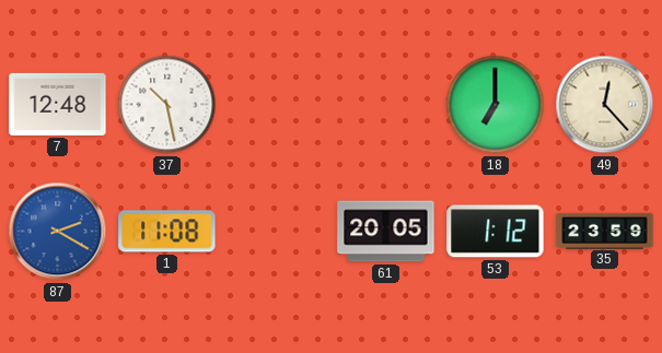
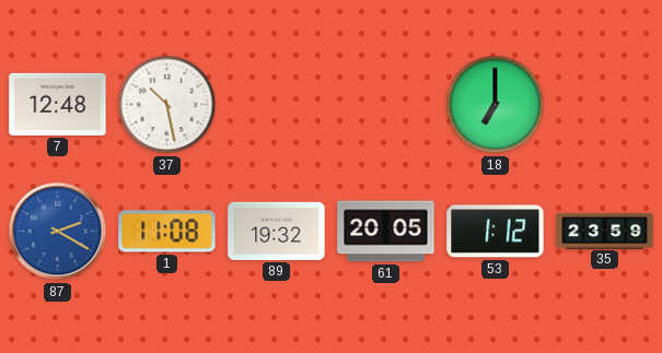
49: 12:23 -> none (605, 105)
89: none -> 19:32 (277, 231)
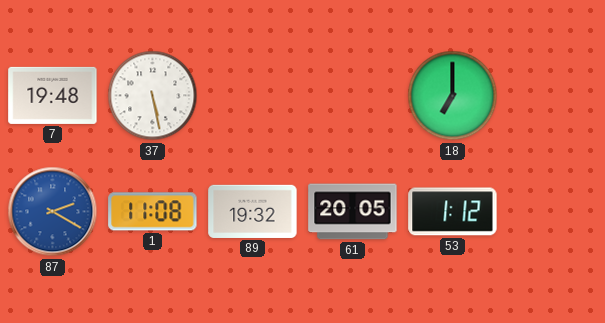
7: 12:48 -> 19:48 (53, 95)
37: 10:28 -> 5:28 (153, 96)
35: 23:59 -> none (605, 231)
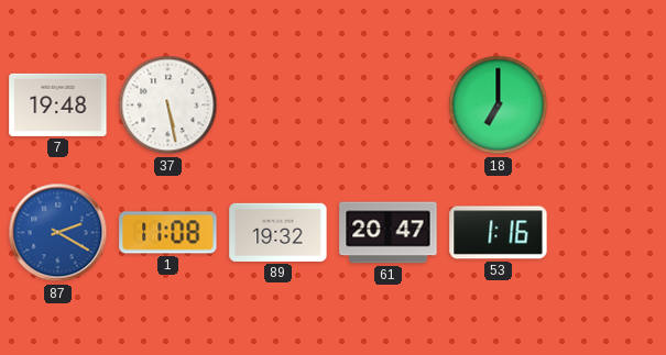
61: 20:05 -> 20:47 (389, 233)
53: 1:12 -> 1:16 (499, 233)
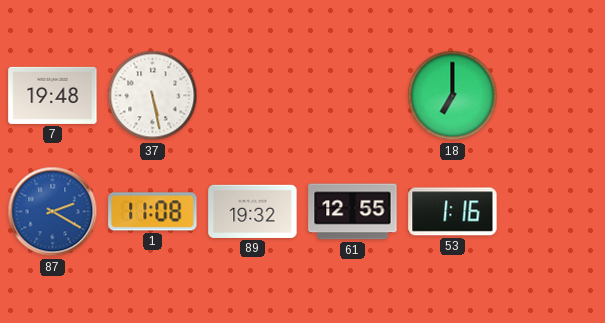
61: 20:47 -> 12:55 (353, 212)
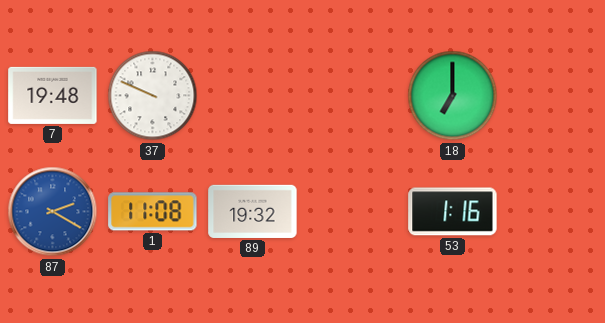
37: 5:28 -> 9:49 (153, 96)
61: 12:55 -> none (353, 212)
